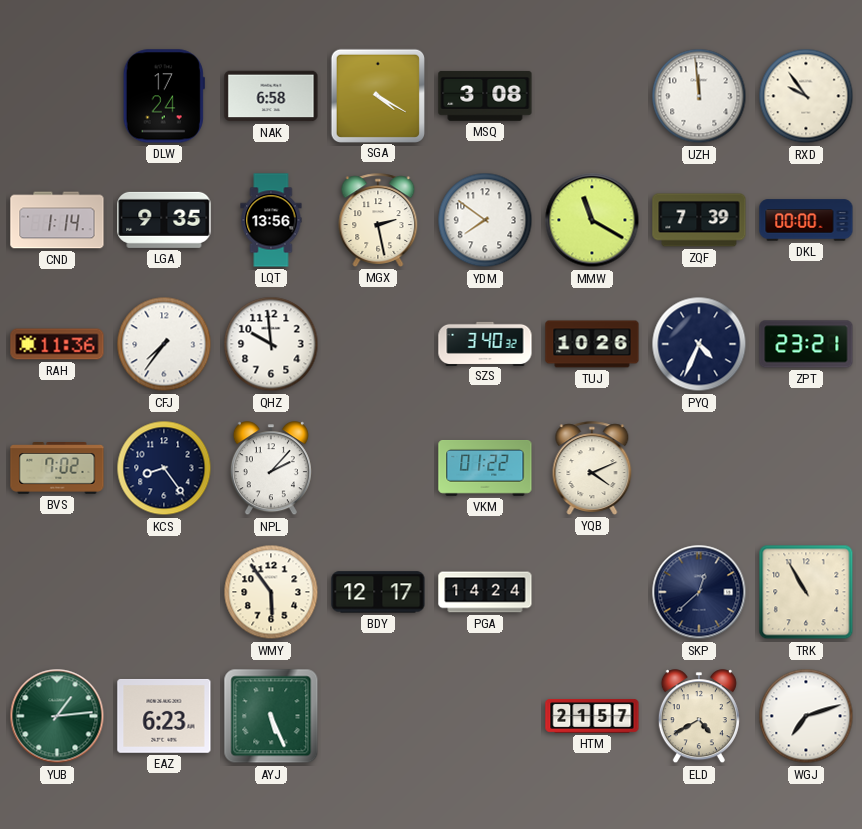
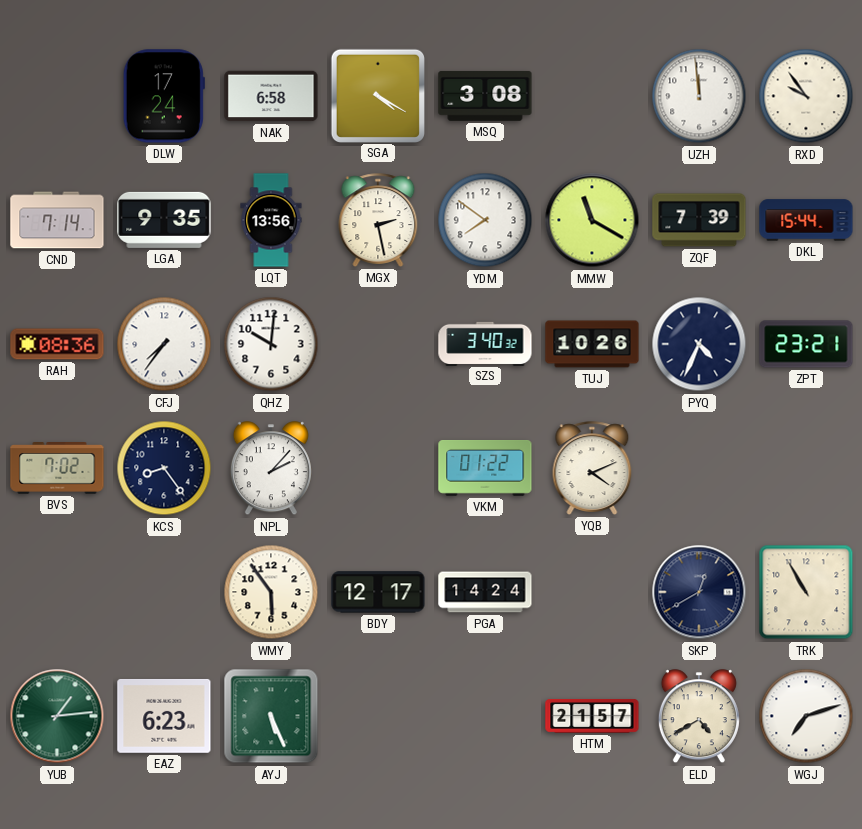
CND: 1:14 -> 7:14 (57, 220)
DKL: 00:00 -> 15:44 (806, 220)
RAH: 11:36 -> 08:36 (57, 344)
QHZ: 9:59 -> 10:01 (271, 344)
SKP: 12:38 -> 12:40 (699, 592)
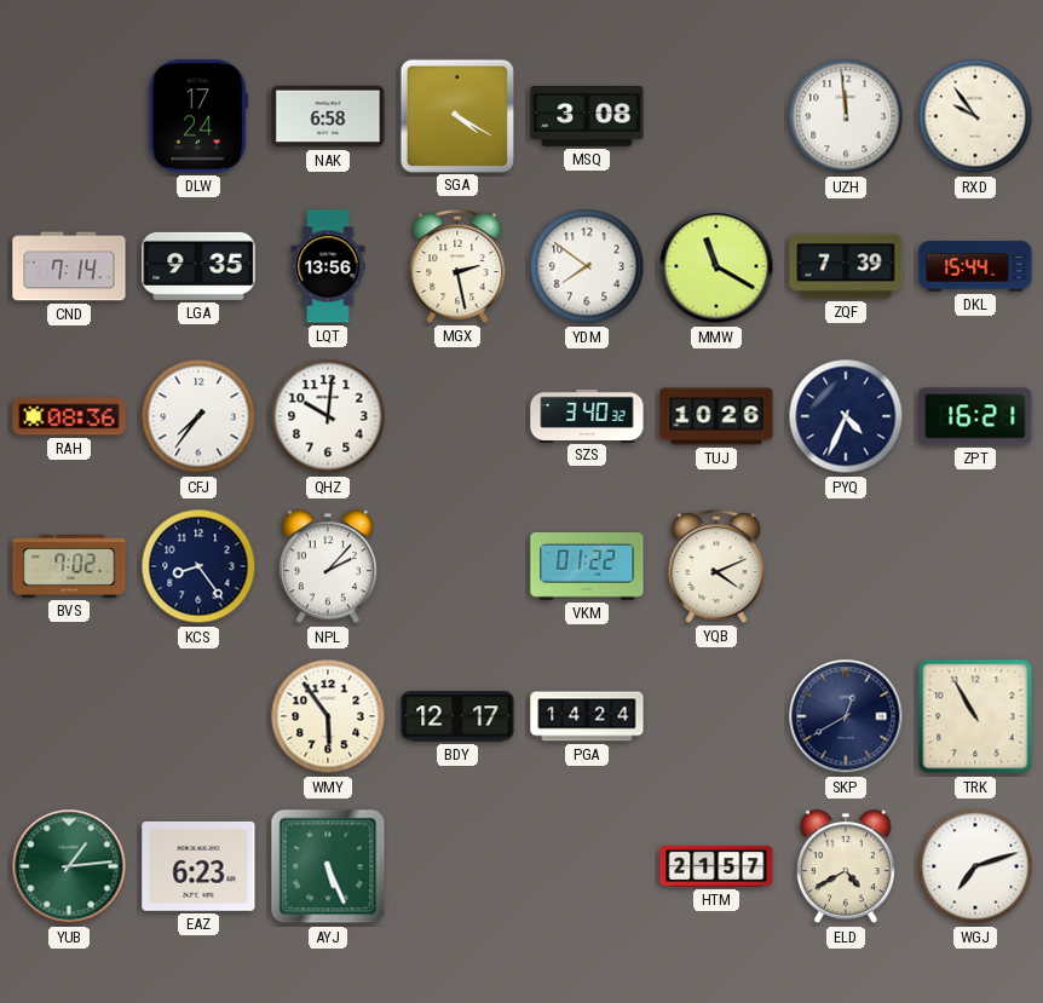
ZPT: 23:21 -> 16:21 (975, 416)
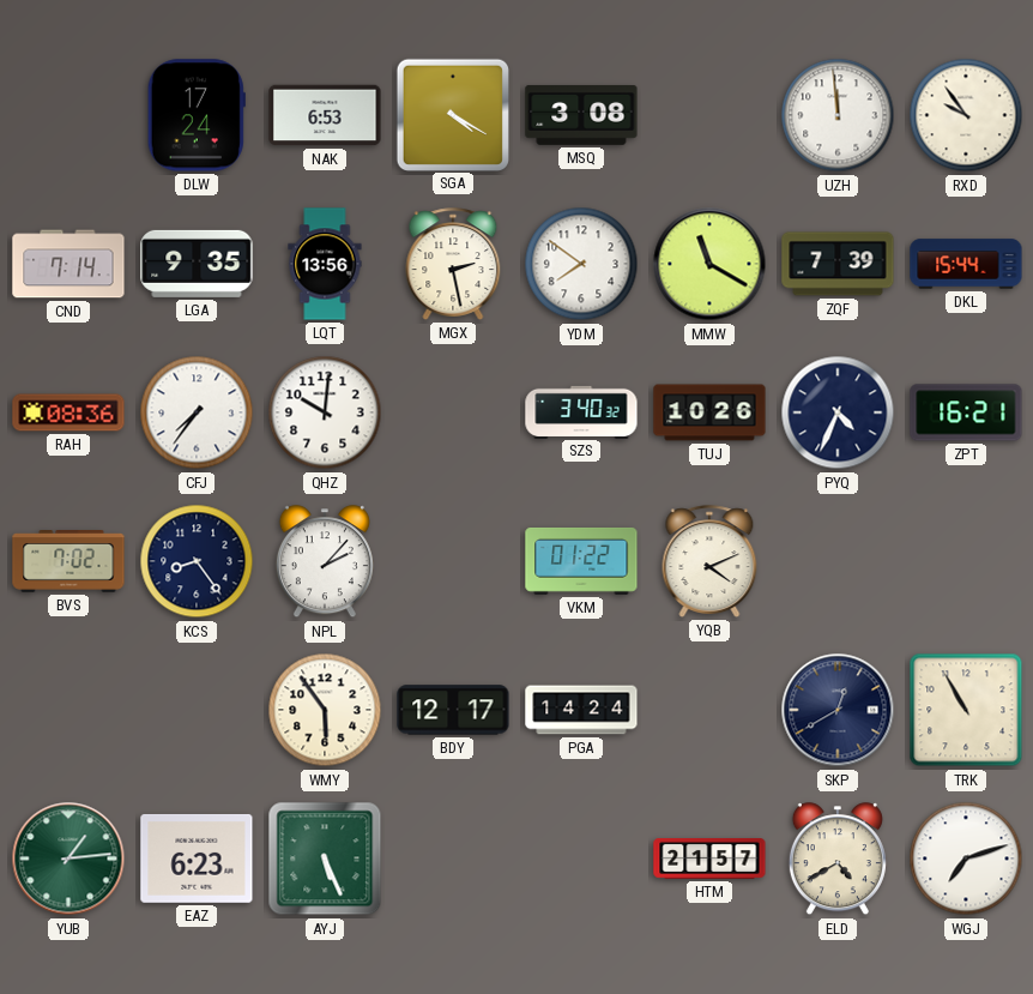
NAK: 6:58 -> 6:53 (325, 115)
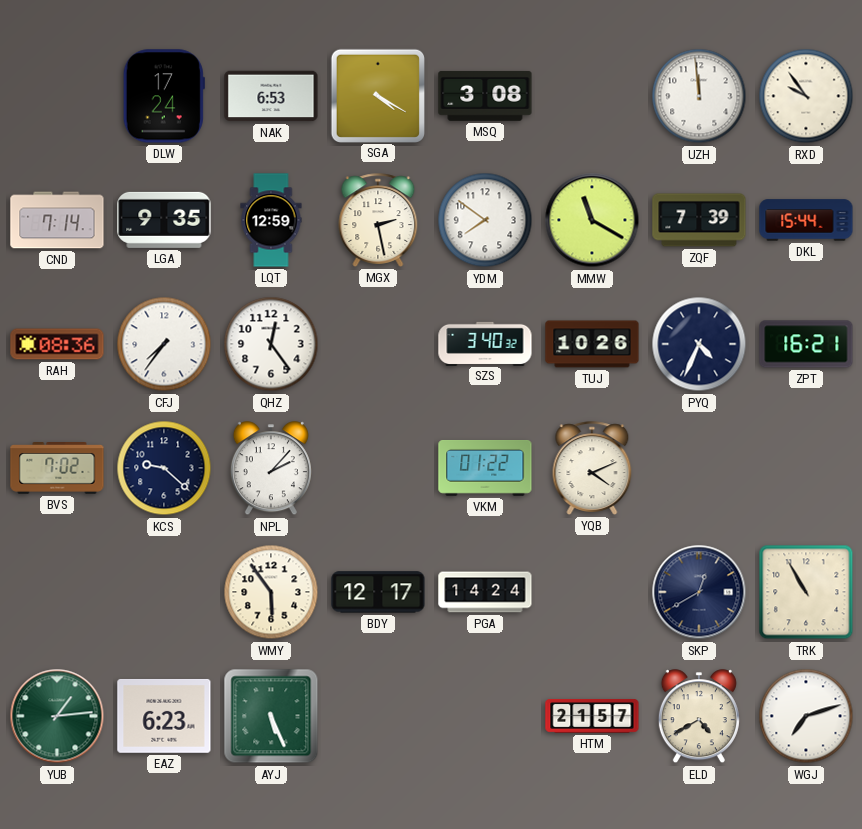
LQT: 13:56 -> 12:59 (271, 220)
QHZ: 10:01 -> 12:24 (271, 344)
KCS: 8:24 -> 9:22 (164, 468)
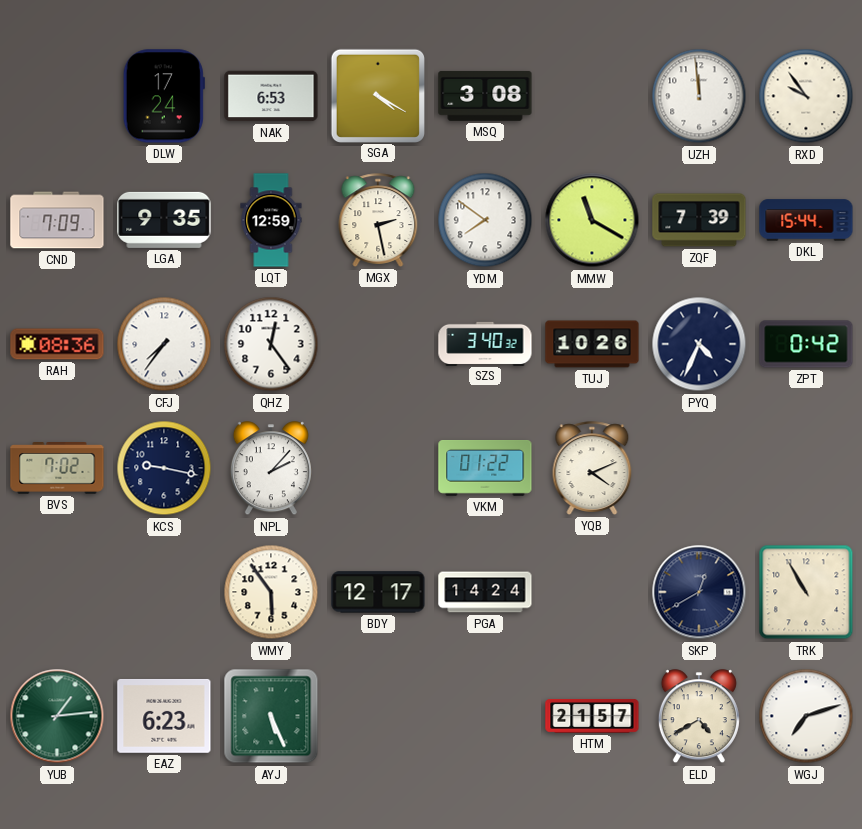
CND: 7:14 -> 7:09 (57, 220)
ZPT: 16:21 -> 0:42 (806, 344)
KCS: 9:22 -> 9:17 (164, 468)
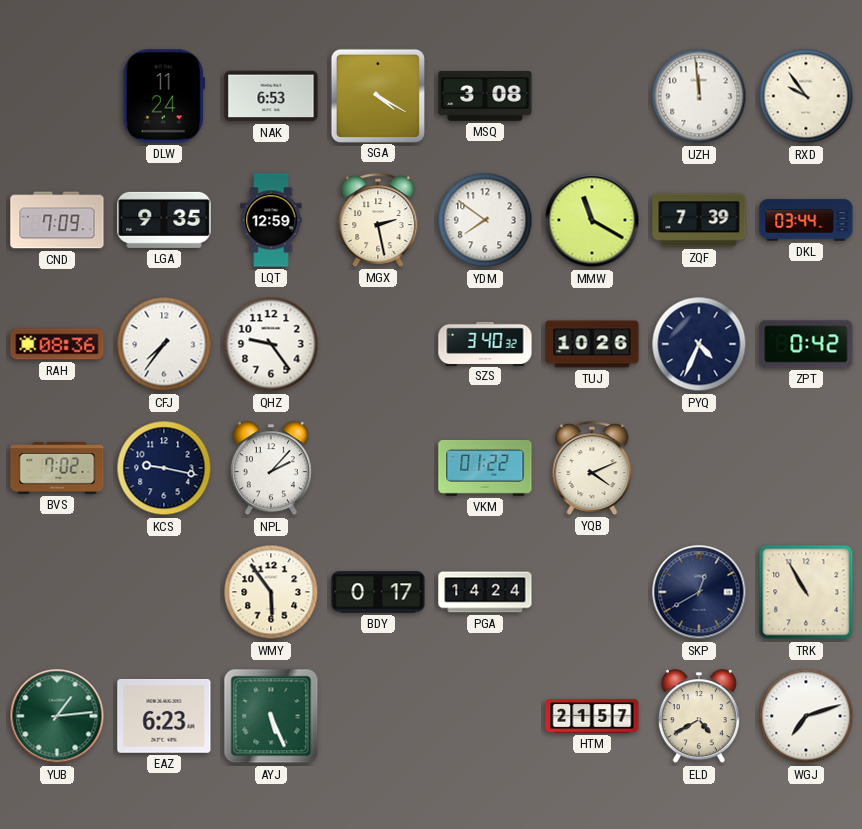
DLW: 17:24 -> 11:24 (164, 96)
DKL: 15:44 -> 03:44 (806, 220)
QHZ: 12:24 -> 9:24 (271, 344)
BDY: 12:17 -> 0:17 (378, 592)
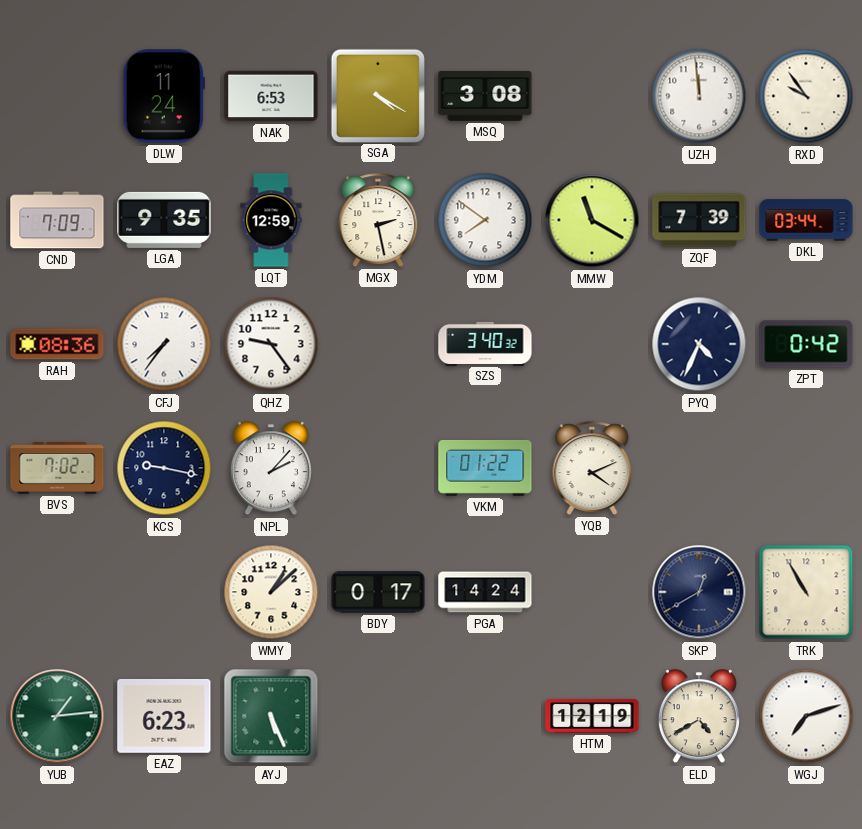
TUJ: 10:26 -> none (592, 344)
WMY: 5:54 -> 1:08 (271, 592)
HTM: 21:57 -> 12:19 (592, 717)
